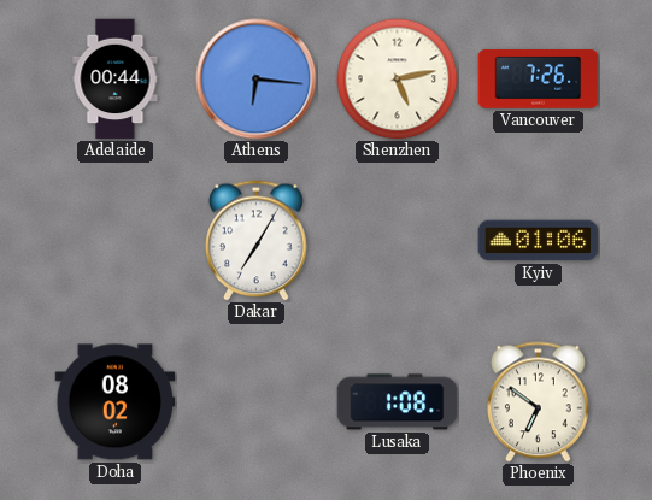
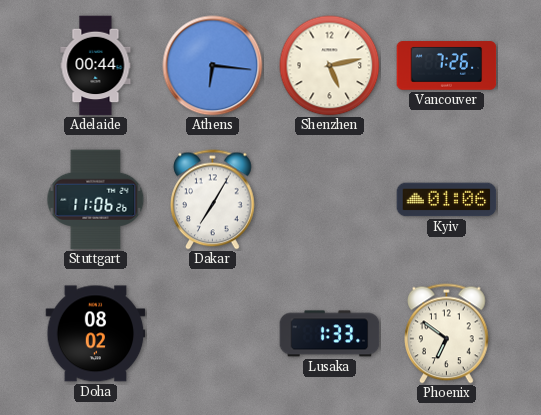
Stuttgart: none -> 11:06 (96, 200)
Lusaka: 1:08 -> 1:33 (330, 334)
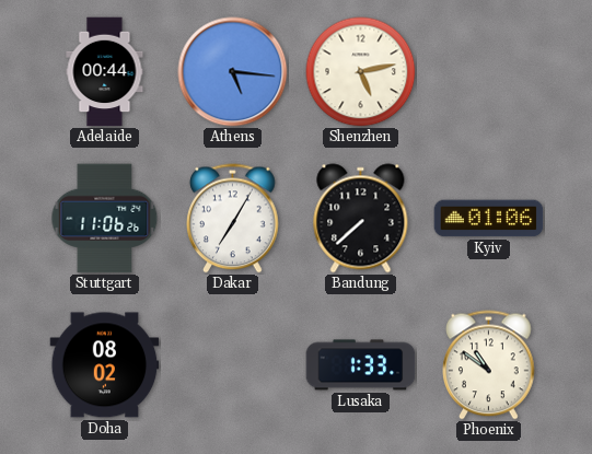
Athens: 6:16 -> 5:16 (233, 72)
Vancouver: 7:26 -> none (447, 66)
Bandung: none -> 7:38 (361, 219)
Phoenix: 6:51 -> 10:51 (489, 365)
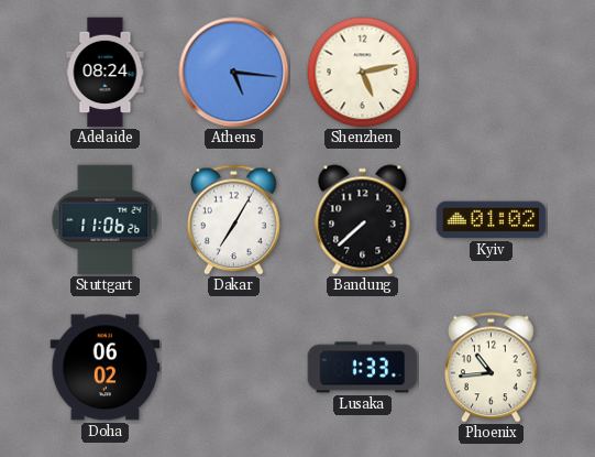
Adelaide: 00:44 -> 08:24 (106, 73)
Kyiv: 01:06 -> 01:02 (492, 220)
Doha: 08:02 -> 06:02 (106, 368)
Phoenix: 10:51 -> 10:44 (492, 368)
